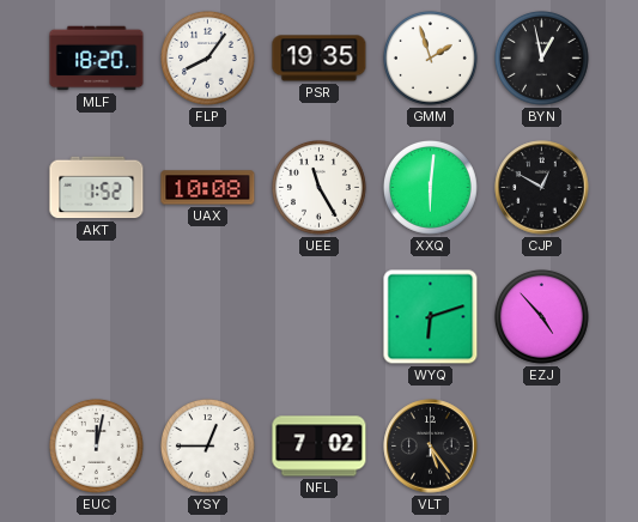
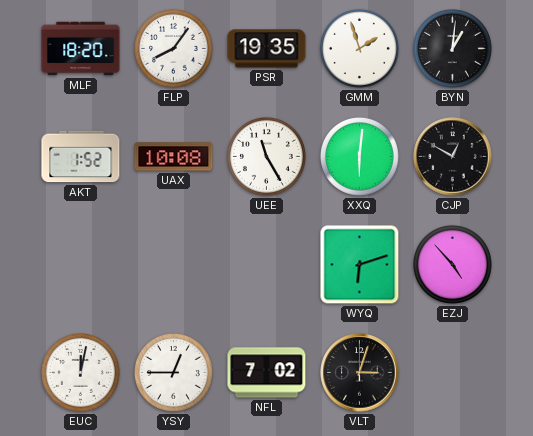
BYN: 12:58 -> 1:01 (452, 48)
VLT: 5:24 -> 3:03 (360, 373)
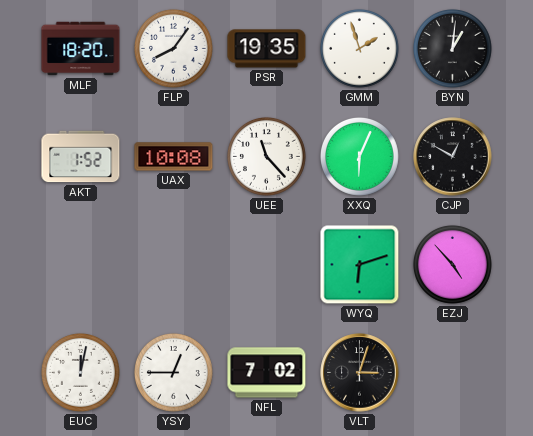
UEE: 11:25 -> 11:23 (266, 156)
XXQ: 6:01 -> 6:04 (359, 156)
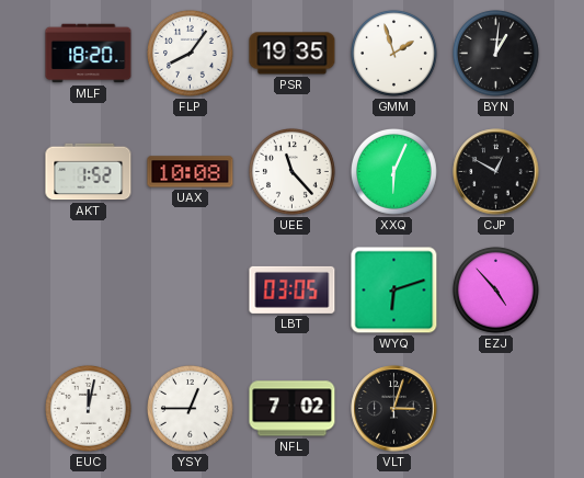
LBT: none -> 03:05 (293, 289)
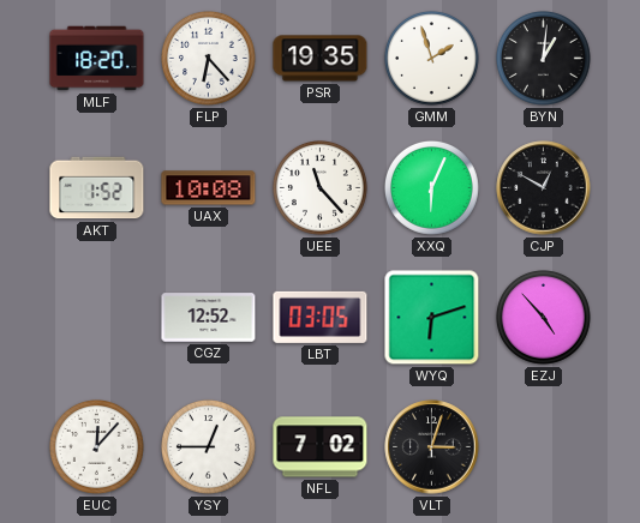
FLP: 8:06 -> 6:23 (208, 58)
CGZ: none -> 12:52 (209, 318)
EUC: 12:02 -> 12:07 (96, 446)
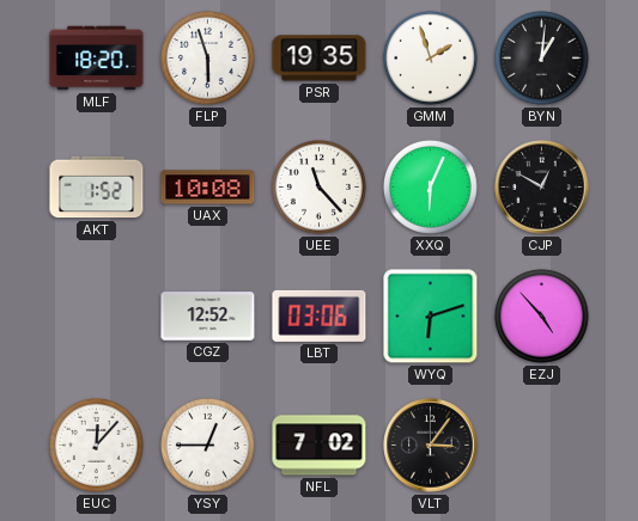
FLP: 6:23 -> 5:57 (207, 57)
LBT: 03:05 -> 03:06 (320, 315)
VLT: 3:03 -> 3:06 (431, 446)
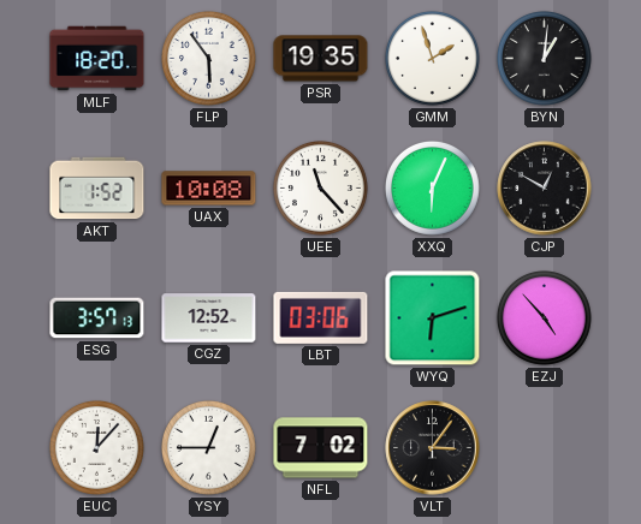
FLP: 5:57 -> 5:54 (208, 58)
ESG: none -> 3:57 (97, 318)
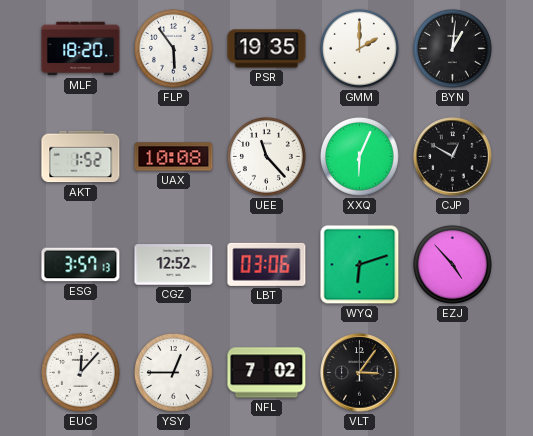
GMM: 1:57 -> 2:00 (359, 48)
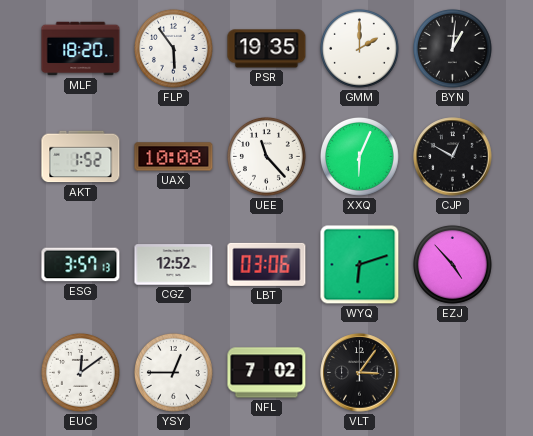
EUC: 12:07 -> 12:09 (80, 372)
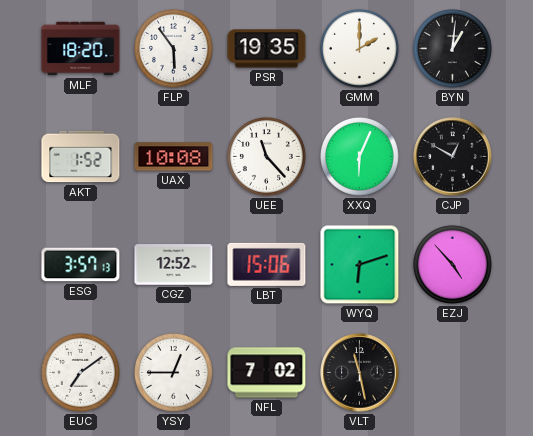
LBT: 03:06 -> 15:06 (267, 264)
EUC: 12:09 -> 7:09 (80, 372)
VLT: 3:06 -> 11:28 (360, 373)
